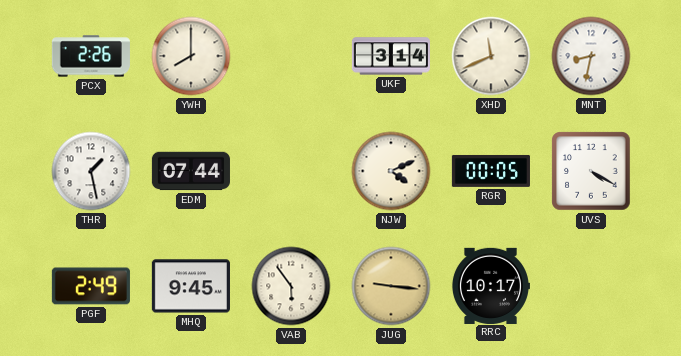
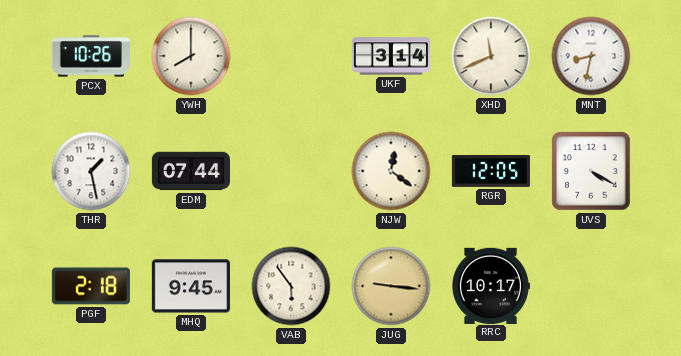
PCX: 2:26 -> 10:26 (91, 56)
NJW: 4:11 -> 12:21 (391, 171)
RGR: 00:05 -> 12:05 (491, 171)
PGF: 2:49 -> 2:18 (91, 286)
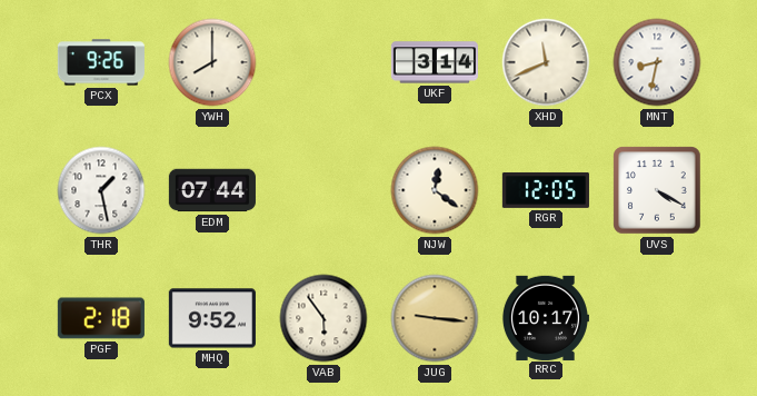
PCX: 10:26 -> 9:26 (101, 62)
MHQ: 9:45 -> 9:52 (212, 318)
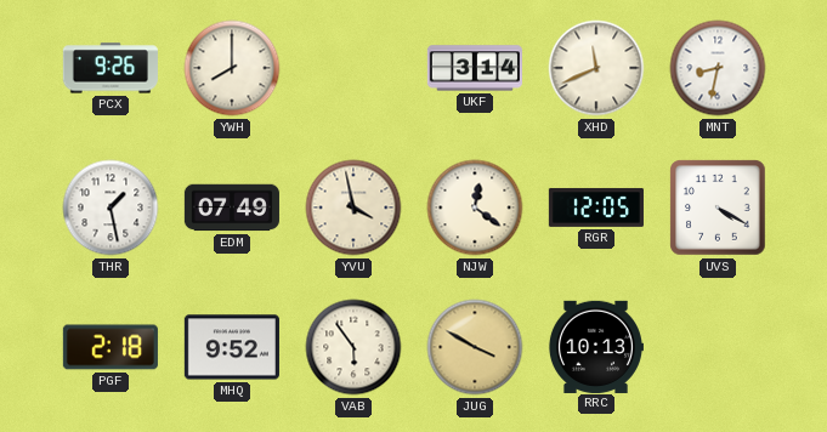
EDM: 07:44 -> 07:49 (232, 208)
YVU: none -> 3:58 (353, 208)
JUG: 9:16 -> 3:50 (475, 347)
RRC: 10:17 -> 10:13 (595, 346)
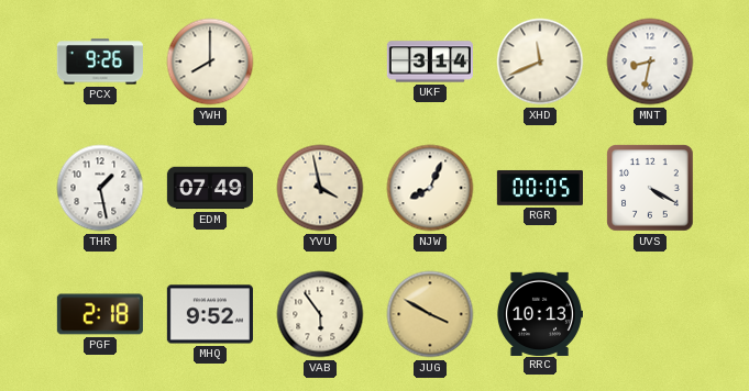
NJW: 12:21 -> 8:04 (430, 188)
RGR: 12:05 -> 00:05 (540, 188)
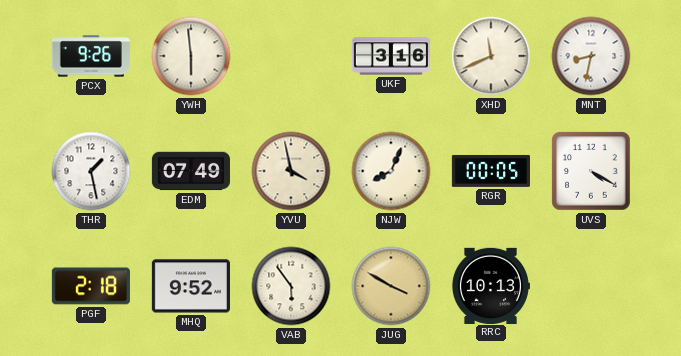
YWH: 8:00 -> 5:59 (191, 56)
UKF: 3:14 -> 3:16 (391, 56)
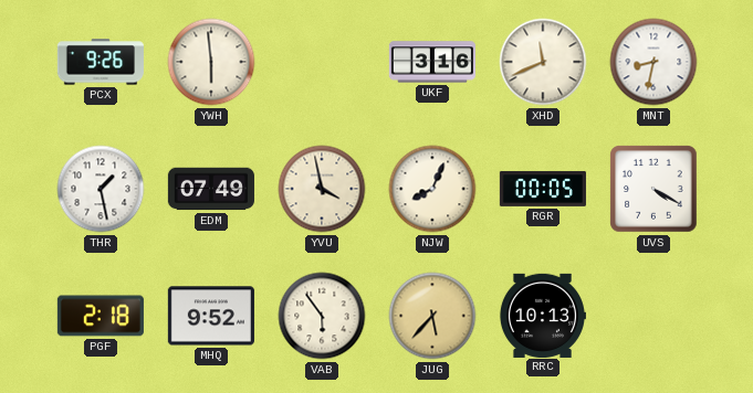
JUG: 3:50 -> 5:37 (432, 316)
